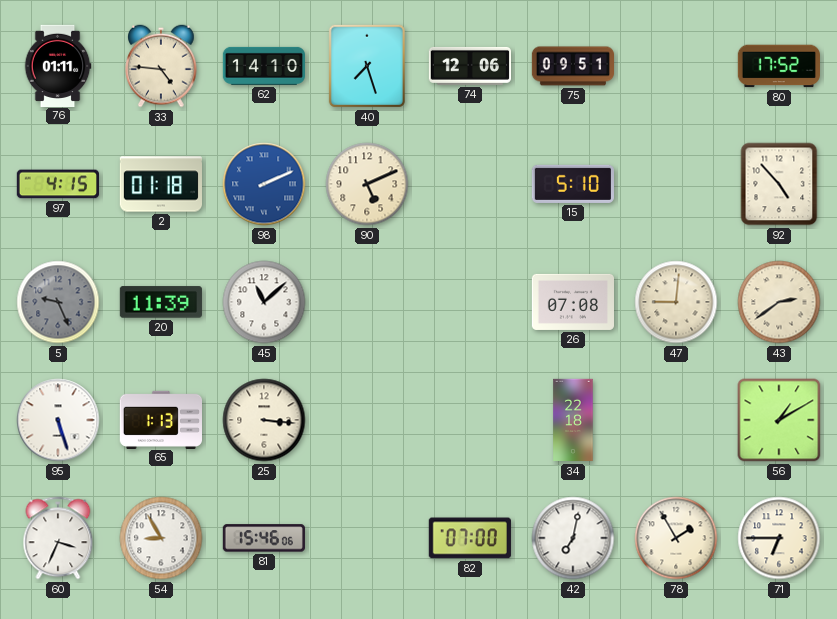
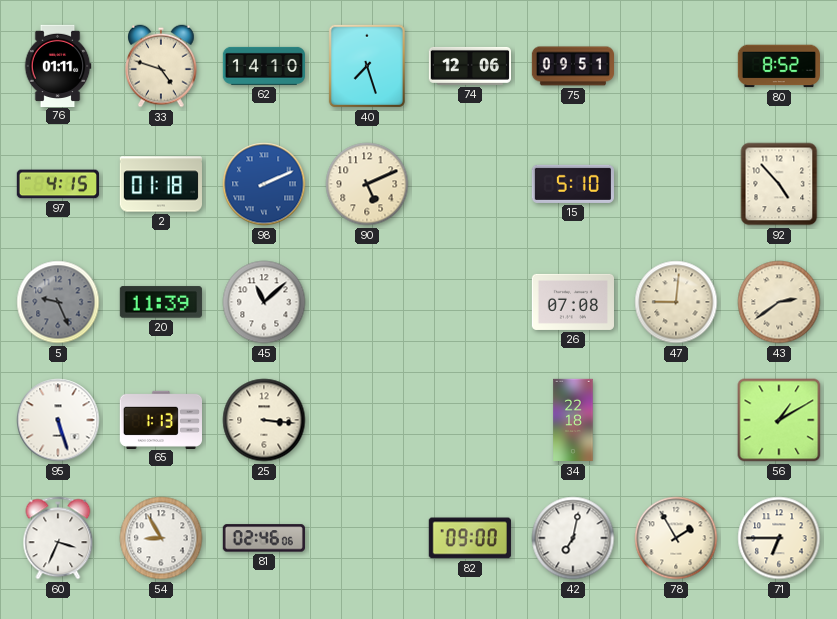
33: 4:46 -> 4:48 (161, 66)
80: 17:52 -> 8:52 (779, 66)
81: 15:46 -> 02:46 (264, 538)
82: 07:00 -> 09:00 (470, 538)
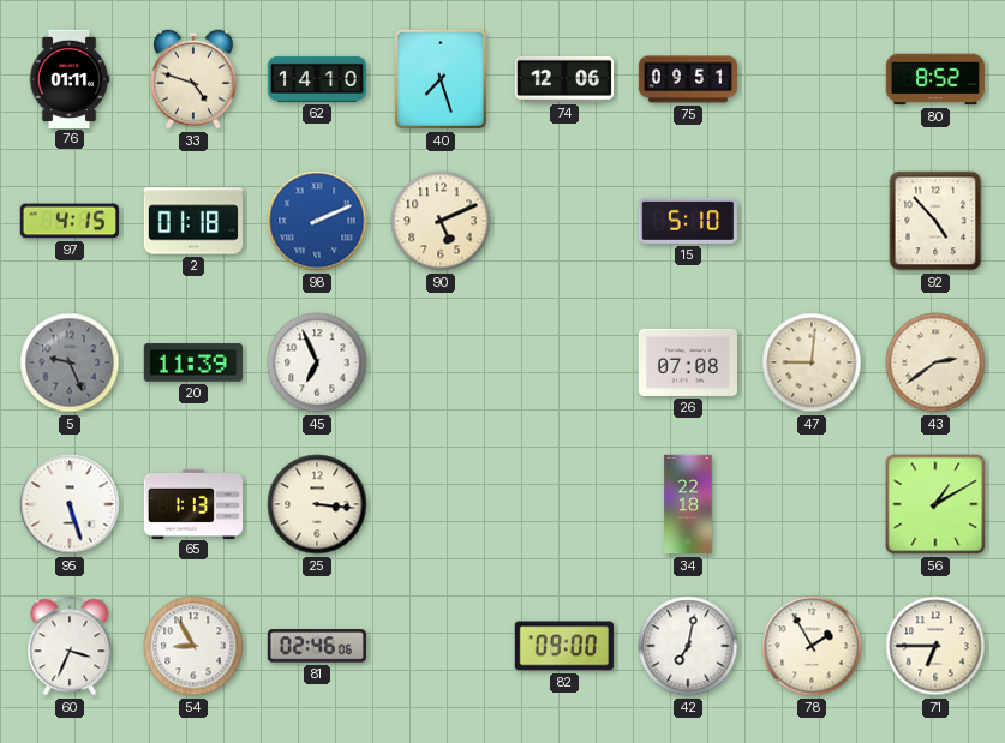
45: 11:08 -> 6:56 (317, 362)
